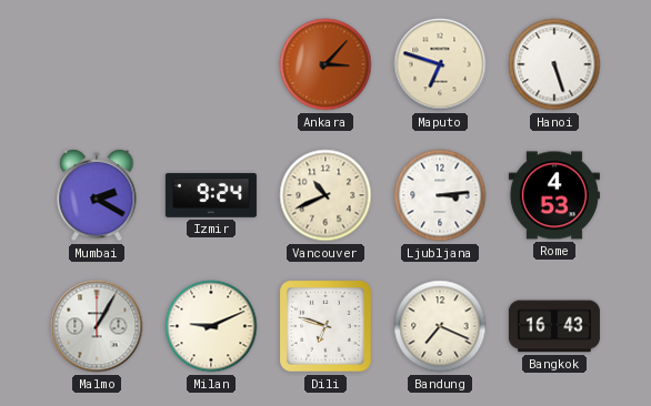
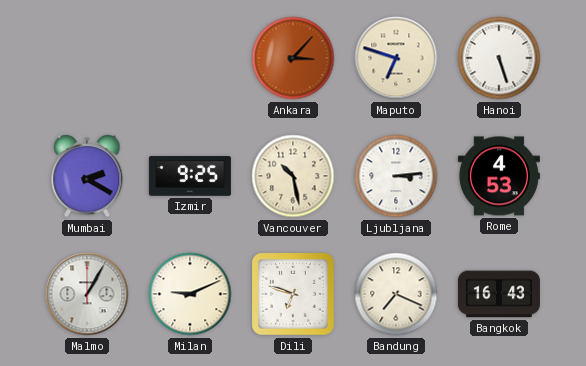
Izmir: 9:24 -> 9:25 (190, 176)
Vancouver: 10:41 -> 10:28 (293, 176)
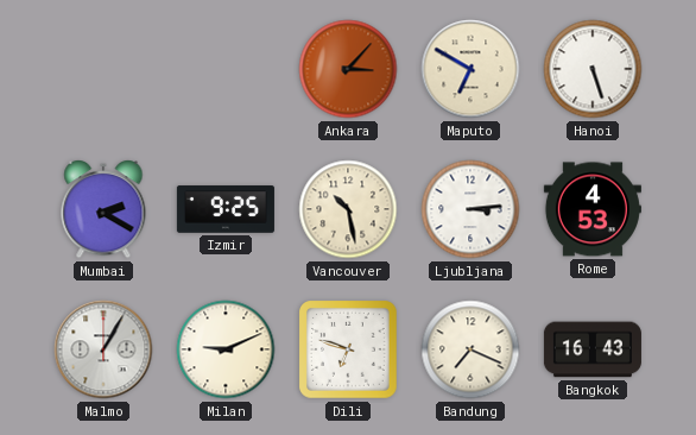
Maputo: 6:48 -> 6:50 (470, 69)
